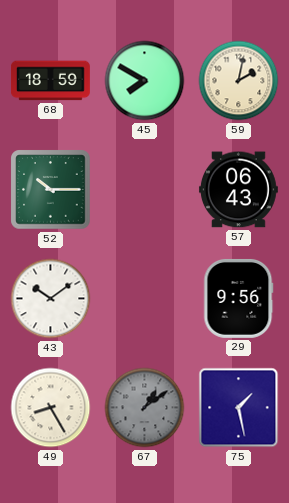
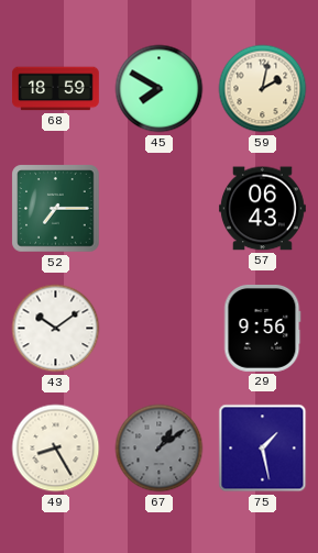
52: 10:15 -> 7:15 (56, 209)
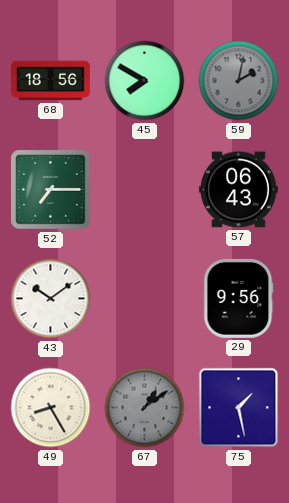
68: 18:59 -> 18:56 (51, 81)
59 dial: cream -> grey (239, 81)
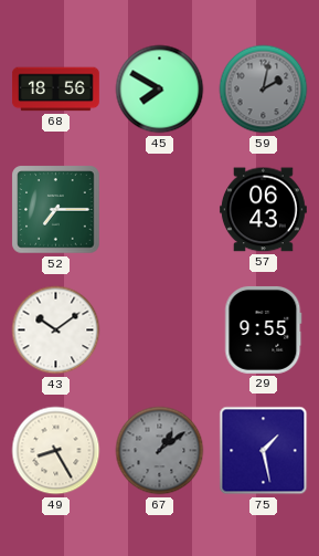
29: 9:56 -> 9:55 (264, 329)
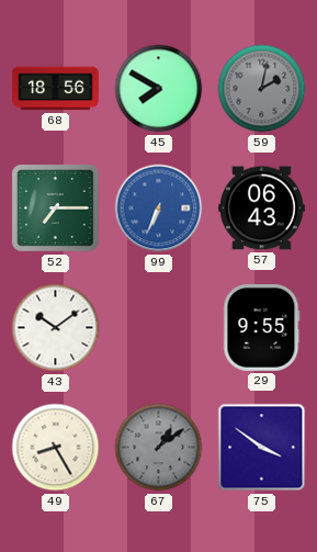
99: none -> 6:34 (159, 209)
75: 1:28 -> 3:51 (262, 448)
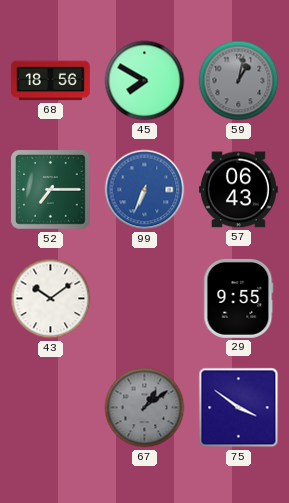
59: 2:02 -> 1:02 (239, 81)
49: 8:25 -> none (56, 448)
